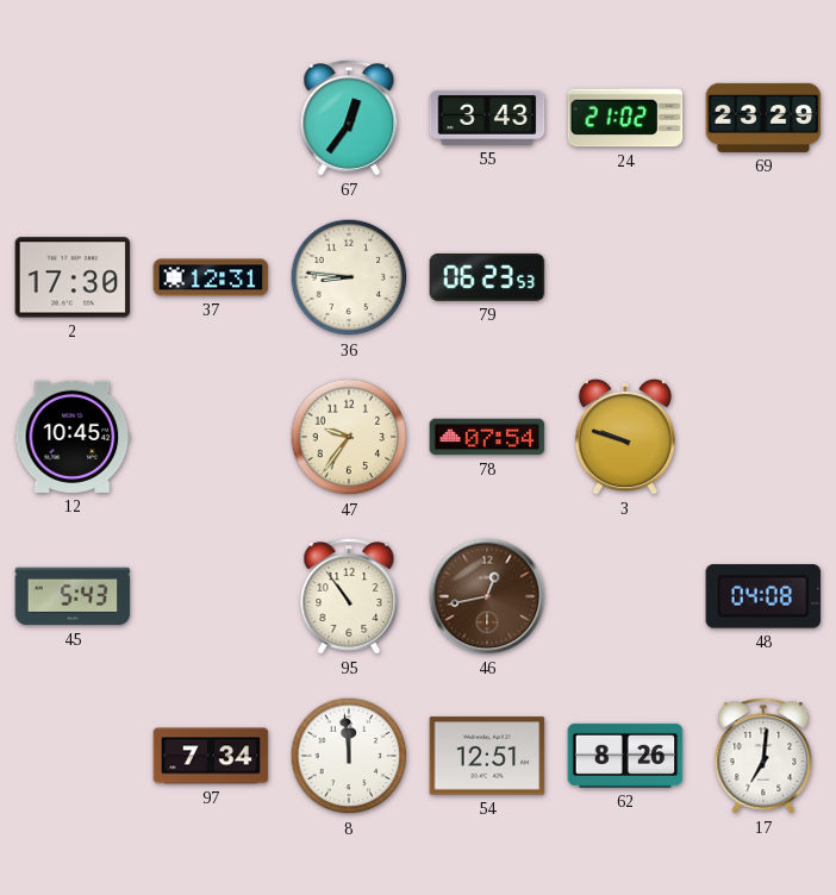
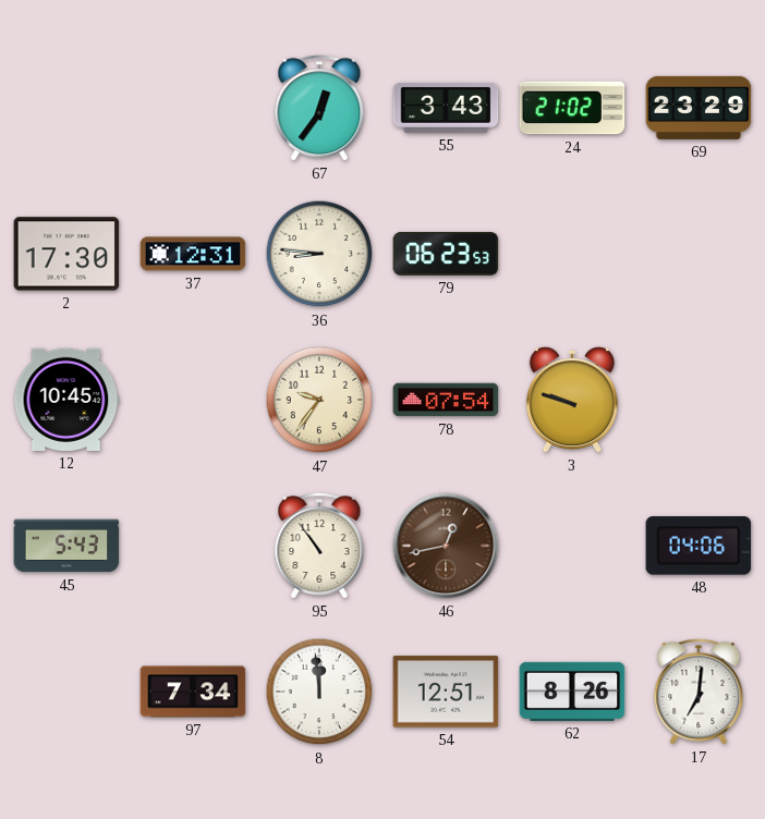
48: 04:08 -> 04:06 (699, 546)
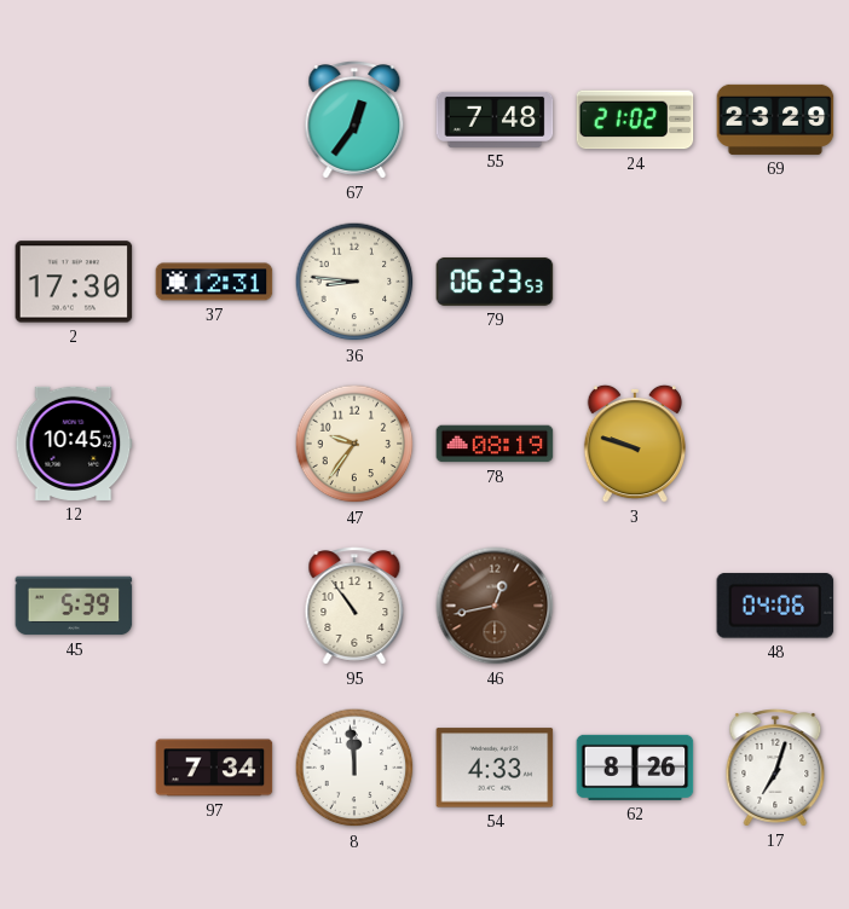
55: 3:43 -> 7:48 (495, 120)
78: 07:54 -> 08:19 (495, 444)
45: 5:43 -> 5:39 (74, 606)
54: 12:51 -> 4:33 (495, 768)
17: 7:01 -> 7:03 (775, 768)
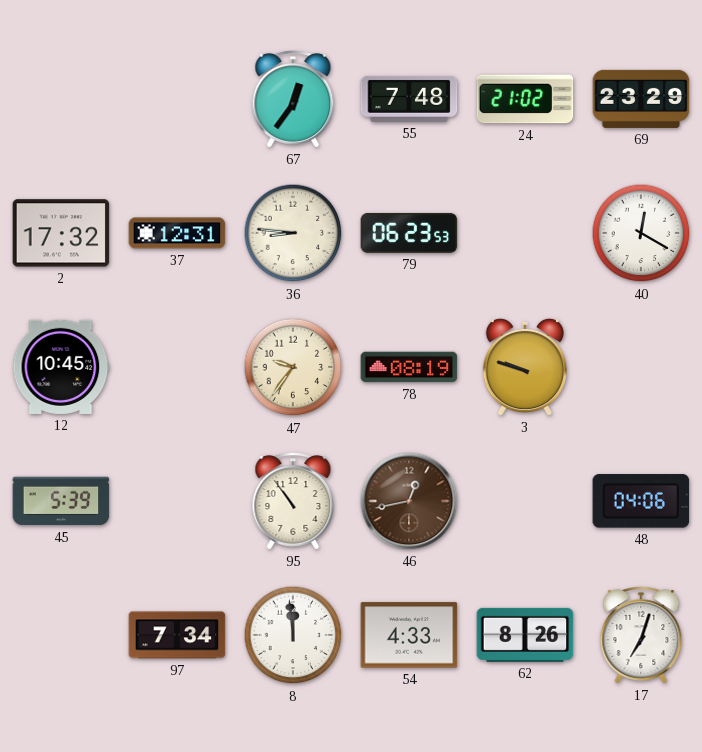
2: 17:30 -> 17:32 (61, 233)
40: none -> 12:20 (641, 233)
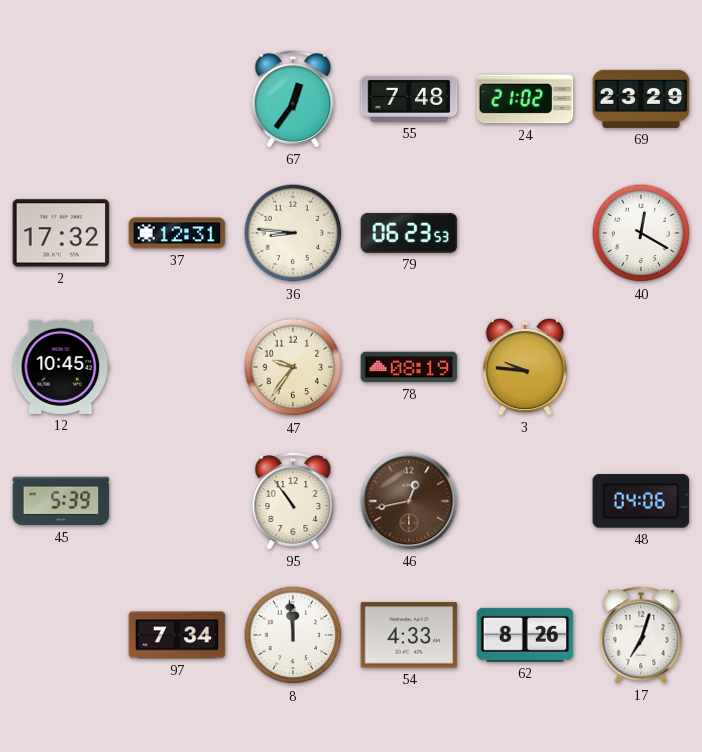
3: 9:48 -> 9:46 (525, 367)
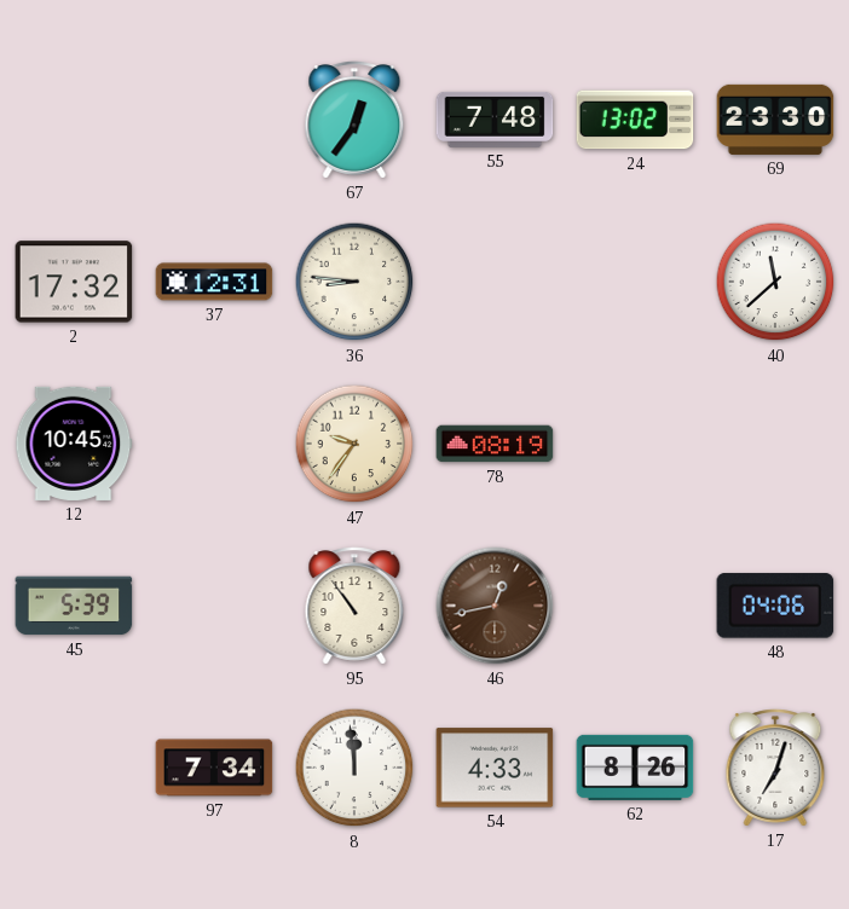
24: 21:02 -> 13:02 (635, 120)
69: 23:29 -> 23:30 (775, 120)
79: 06:23 -> none (409, 233)
40: 12:20 -> 11:38 (775, 282)
3: 9:46 -> none (525, 367)
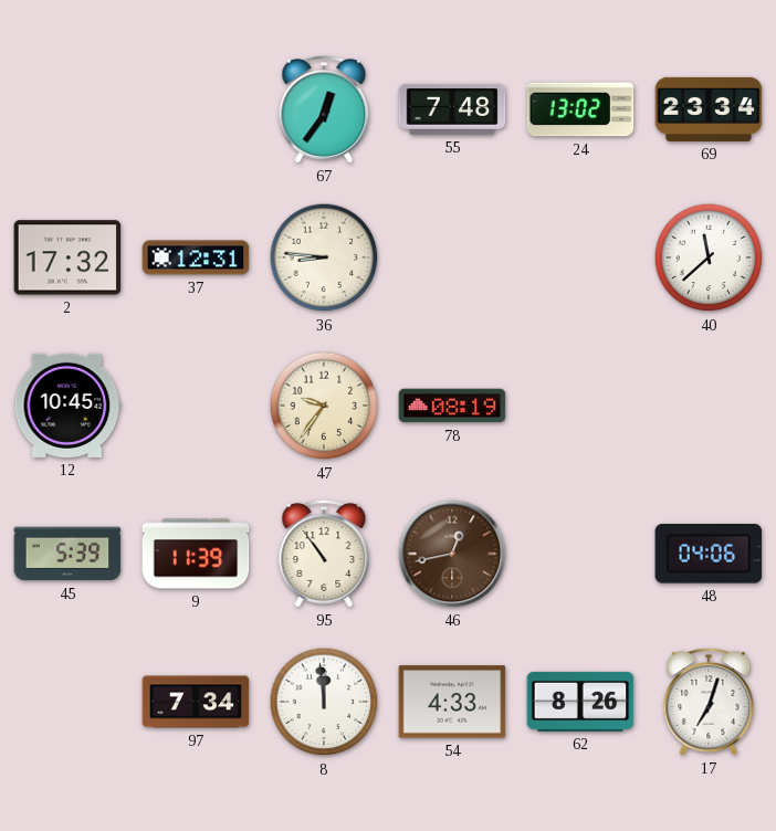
69: 23:30 -> 23:34 (709, 109)
9: none -> 11:39 (196, 554)
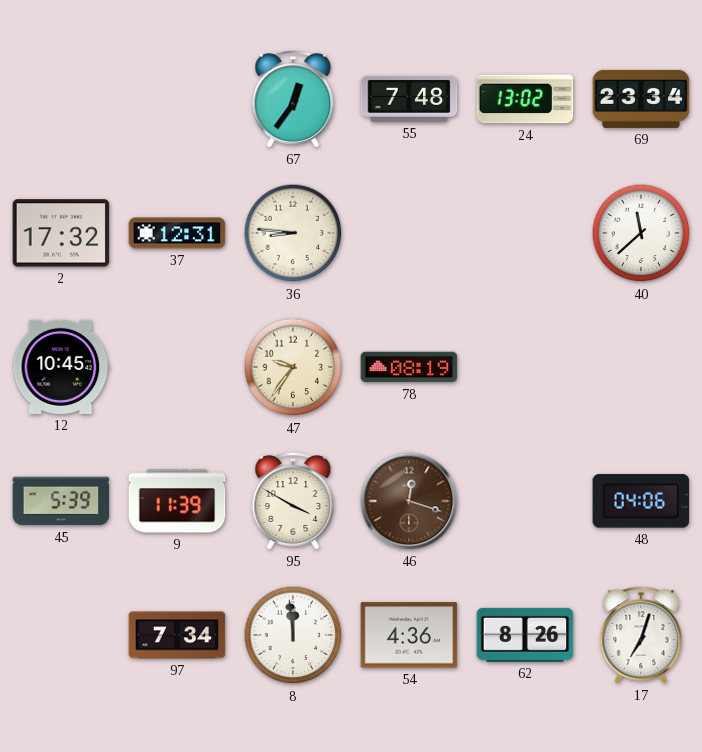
95: 10:54 -> 3:50 (293, 501)
46: 12:43 -> 12:18 (409, 501)
54: 4:33 -> 4:36 (409, 635)
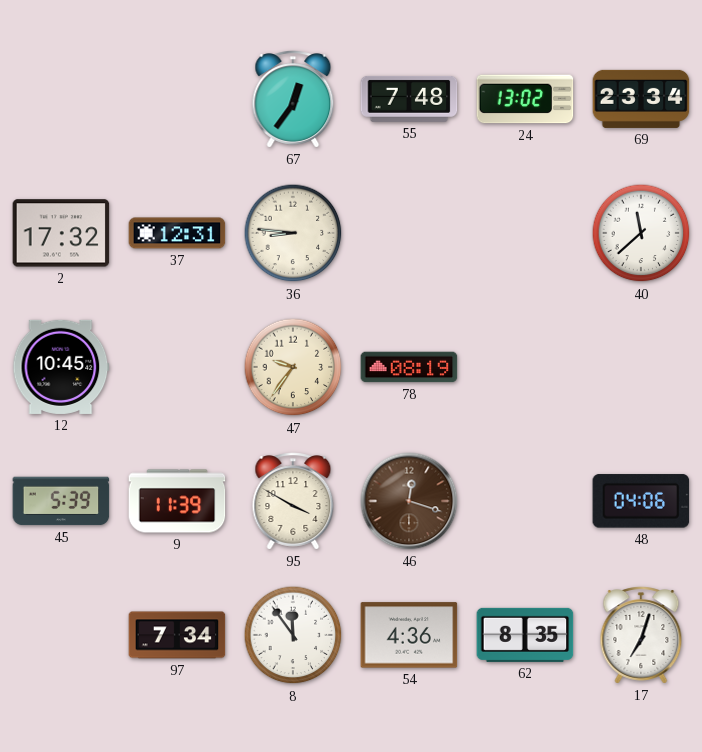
8: 11:59 -> 11:54 (293, 635)
62: 8:26 -> 8:35 (525, 635)
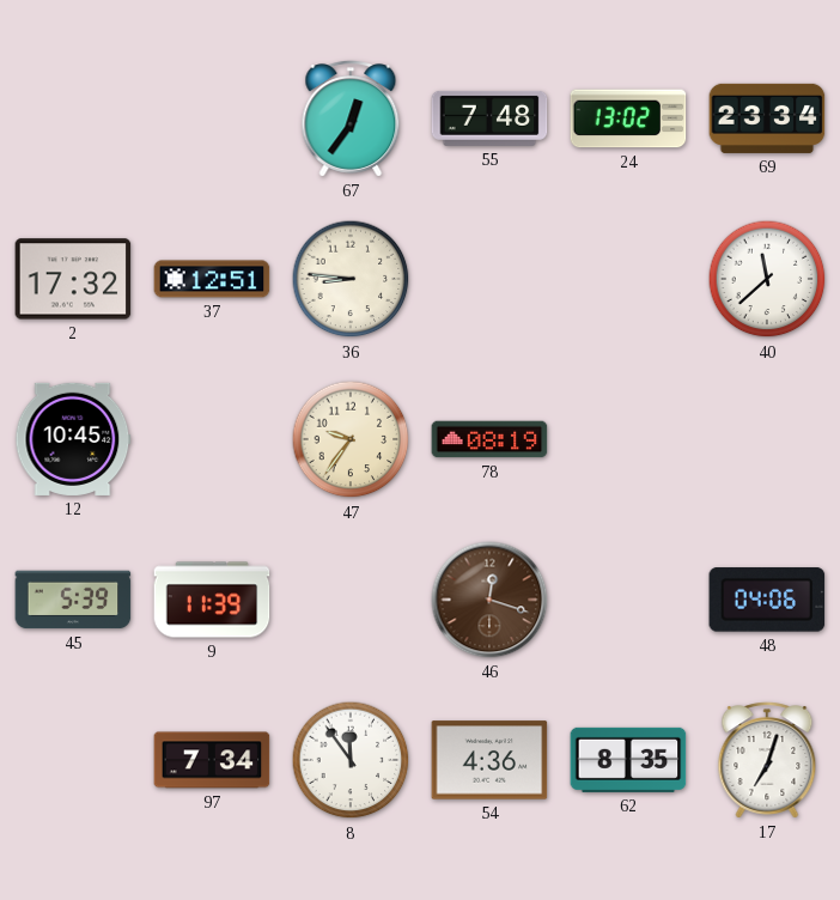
37: 12:31 -> 12:51 (212, 279)
95: 3:50 -> none (293, 501)
